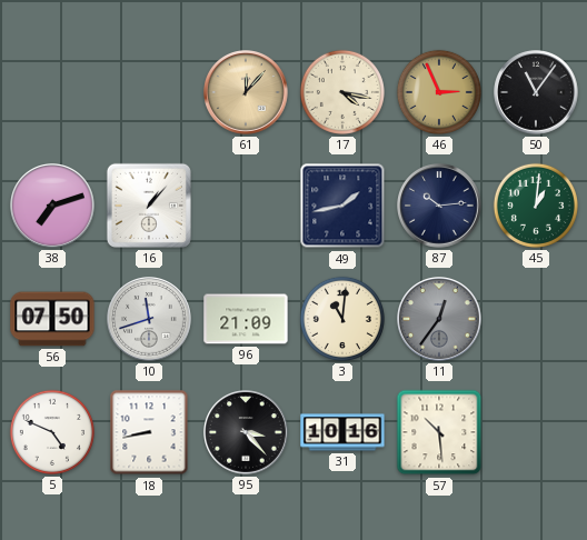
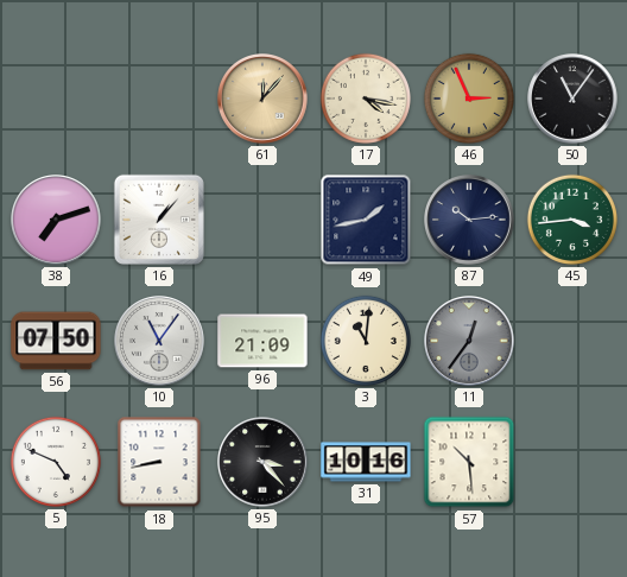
45: 1:01 -> 3:44 (572, 220)
10: 11:42 -> 11:06 (160, 342)
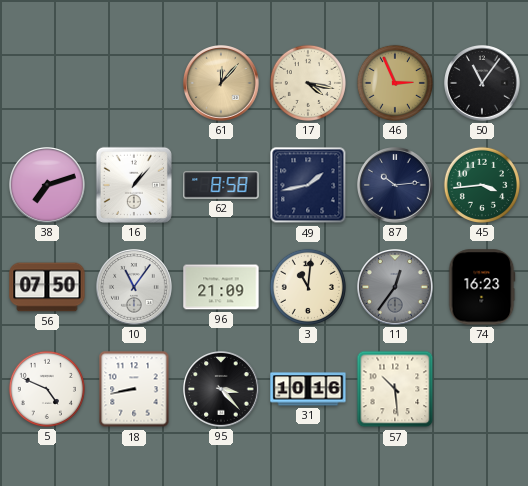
62: none -> 8:58 (221, 185)
74: none -> 16:23 (482, 287)
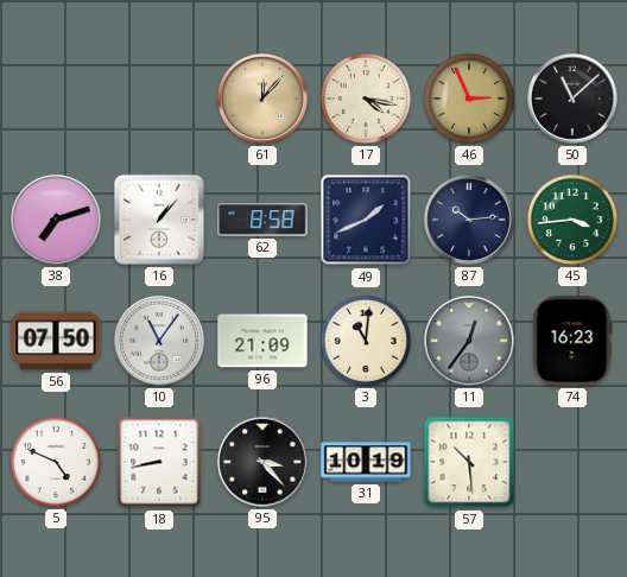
50: 11:06 -> 11:08 (574, 100)
49: 1:43 -> 1:41 (366, 220)
31: 10:16 -> 10:19 (366, 462)
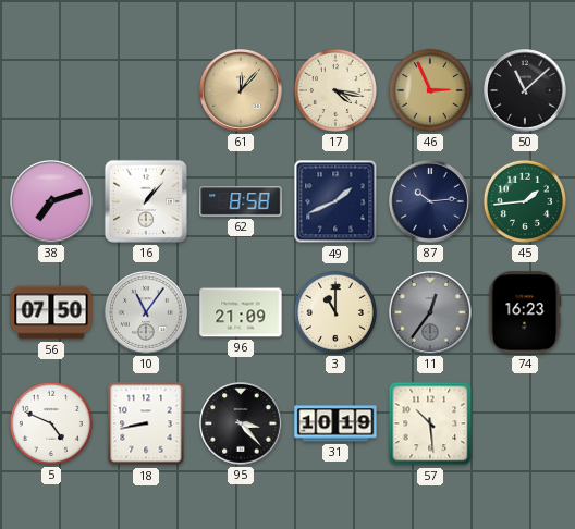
45: 3:44 -> 1:44 (525, 201)
3: 11:01 -> 11:00 (335, 312)
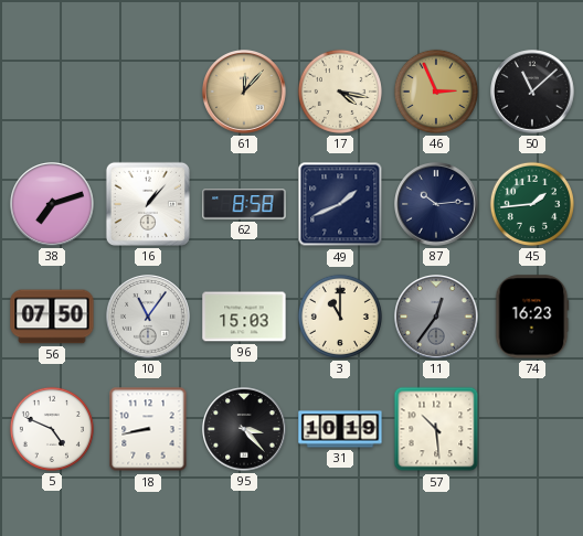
96: 21:09 -> 15:03 (244, 317)
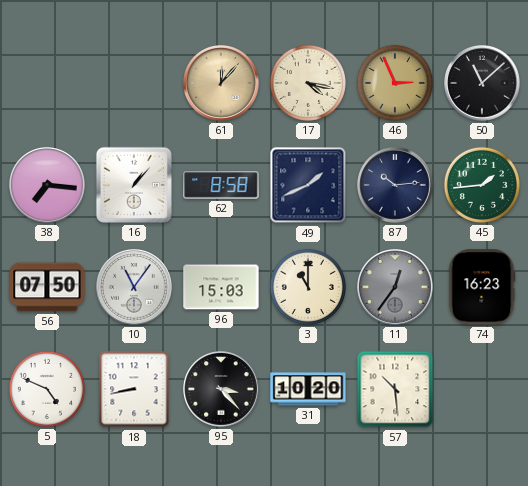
38: 7:12 -> 7:16 (48, 186)
31: 10:19 -> 10:20 (308, 389)
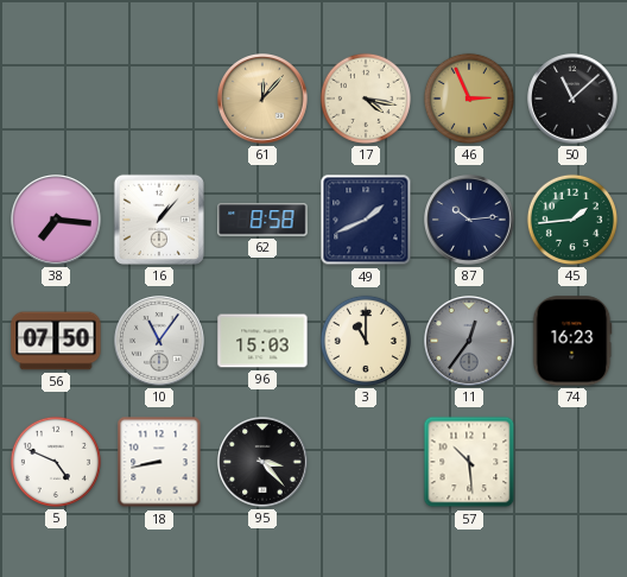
31: 10:20 -> none (308, 389)
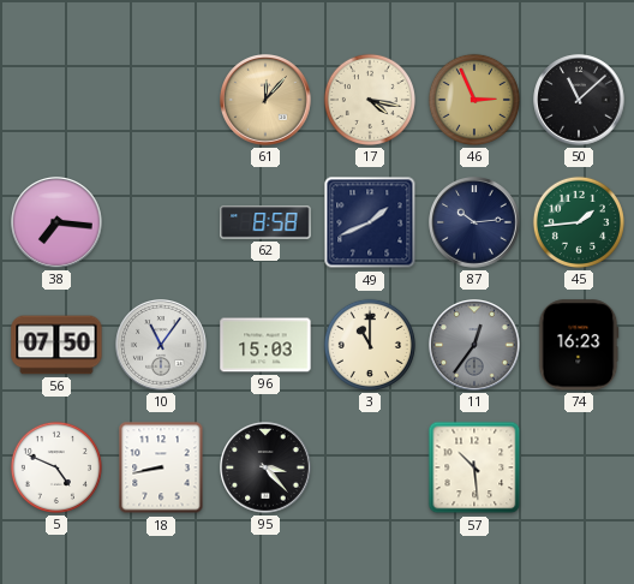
16: 1:07 -> none (159, 220)
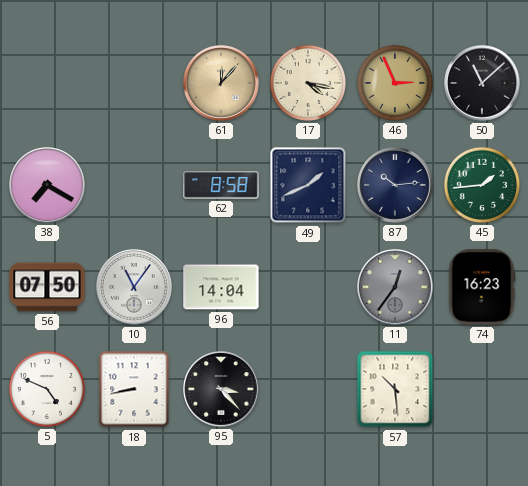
38: 7:16 -> 7:20 (48, 186)
96: 15:03 -> 14:04 (221, 287)
3: 11:00 -> none (370, 345)
